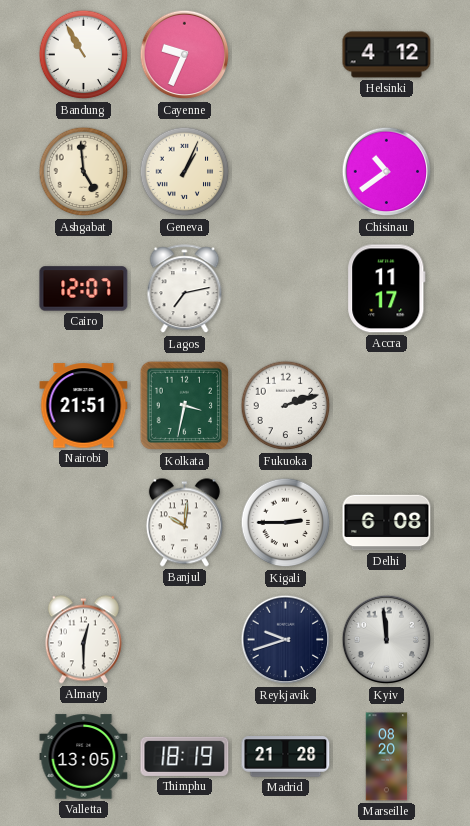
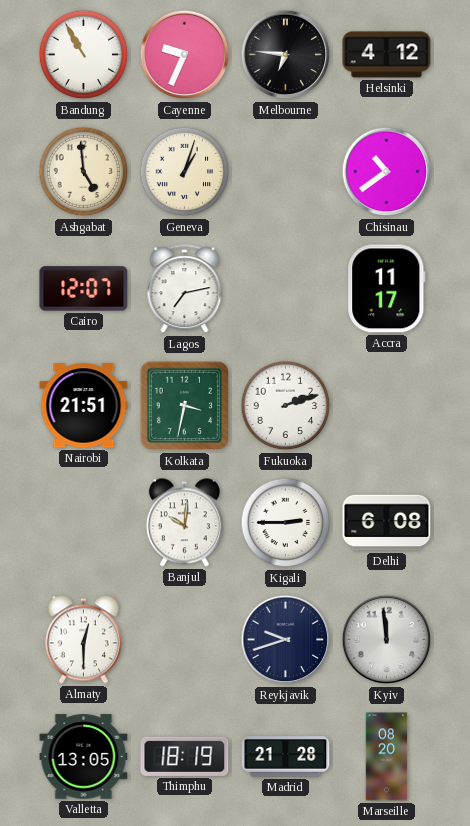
Melbourne: none -> 6:46 (286, 55)
Geneva: 1:04 -> 1:03 (185, 172)
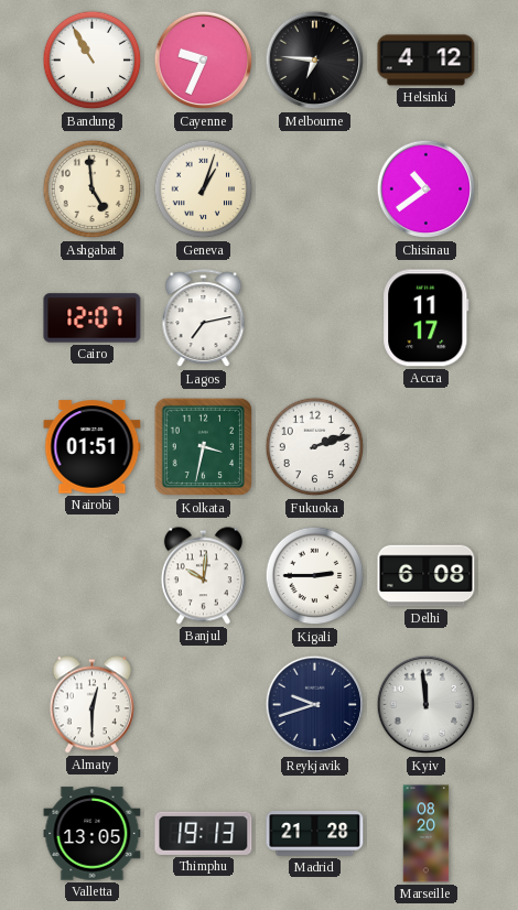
Nairobi: 21:51 -> 01:51 (93, 447)
Thimphu: 18:19 -> 19:13 (204, 833)
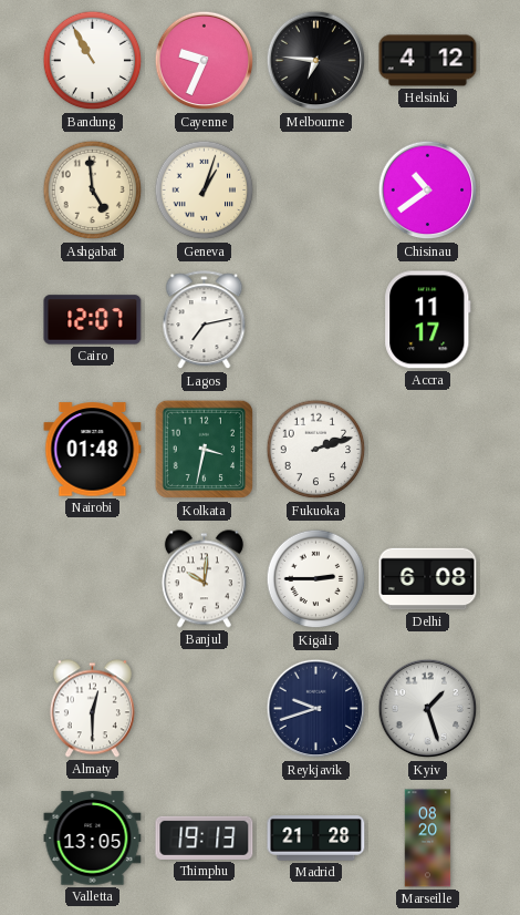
Nairobi: 01:51 -> 01:48 (93, 450)
Kyiv: 11:59 -> 1:27 (428, 709)
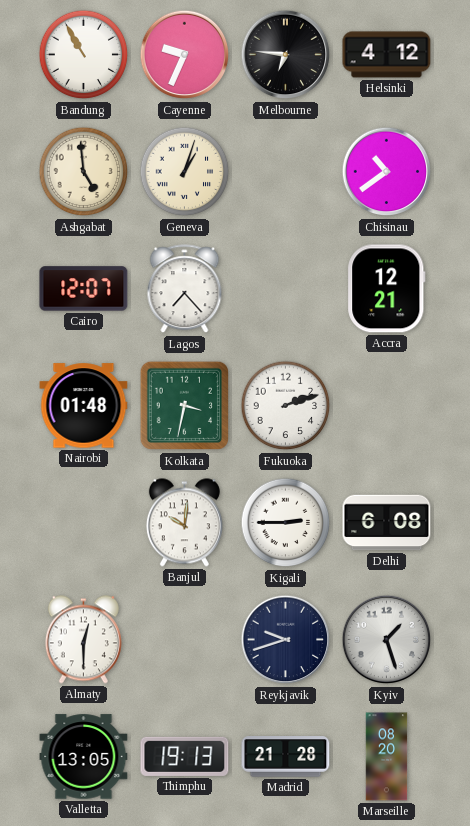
Lagos: 7:13 -> 7:23 (185, 289)
Accra: 11:17 -> 12:21 (387, 289)
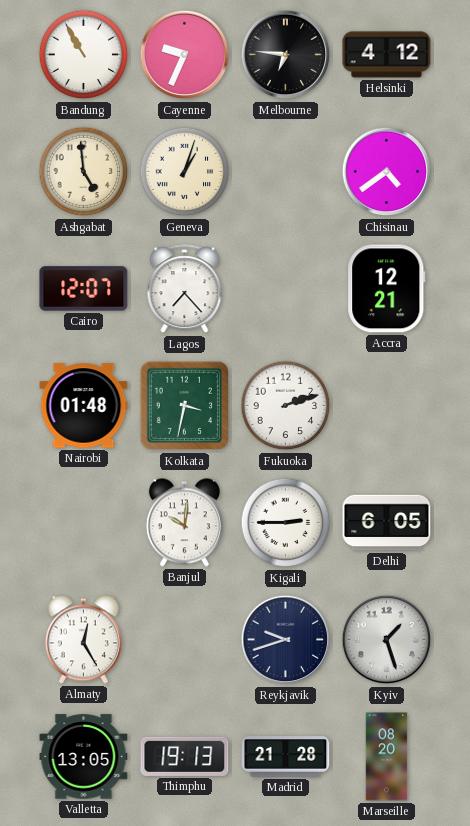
Chisinau: 10:39 -> 4:39 (387, 172)
Delhi: 6:08 -> 6:05 (387, 523)
Almaty: 12:30 -> 12:25 (83, 640)
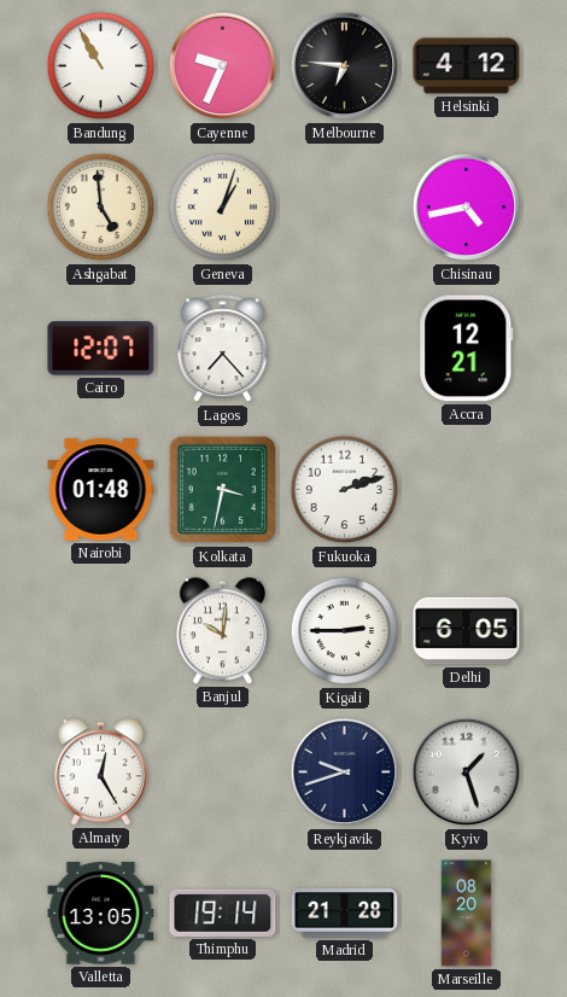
Chisinau: 4:39 -> 4:43 (467, 208)
Thimphu: 19:13 -> 19:14 (223, 913)
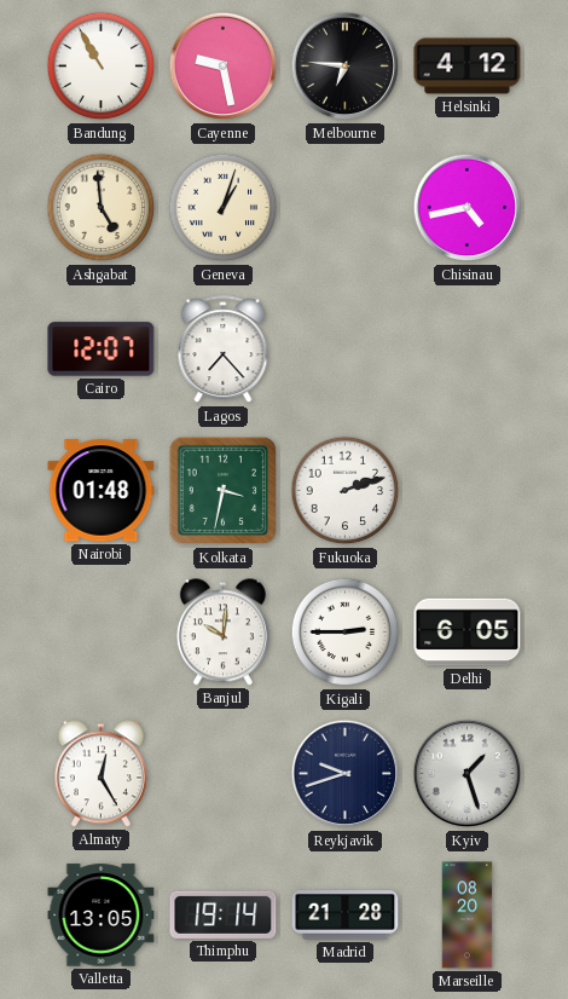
Cayenne: 9:34 -> 9:28 (224, 67)
Accra: 12:21 -> none (467, 349)
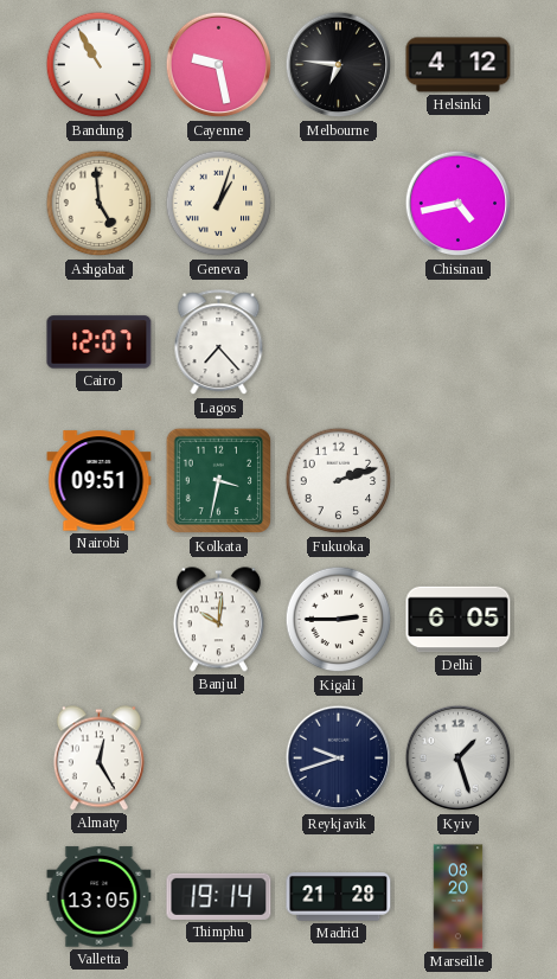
Nairobi: 01:48 -> 09:51 (100, 481)
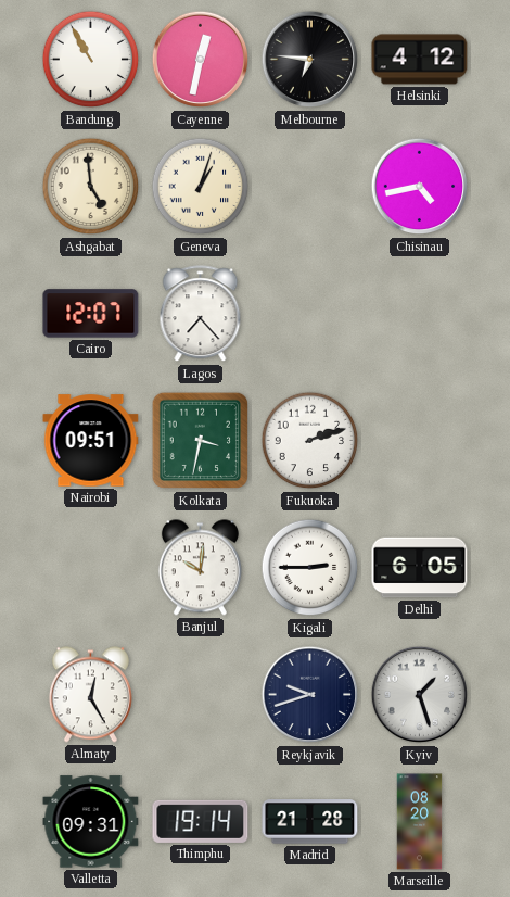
Cayenne: 9:28 -> 12:32 (201, 60)
Valletta: 13:05 -> 09:31 (91, 822)
